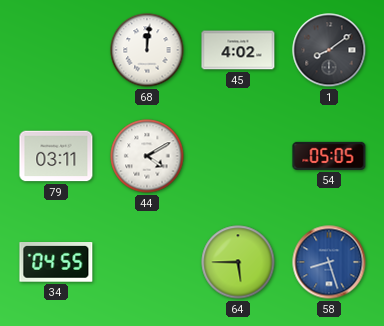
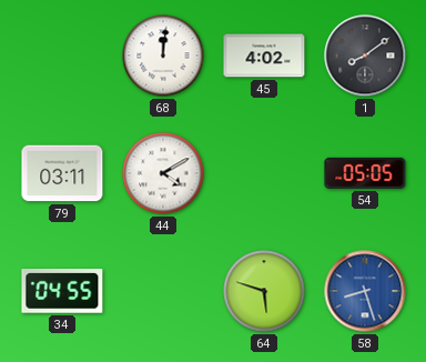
64: 5:45 -> 5:48 (264, 291)
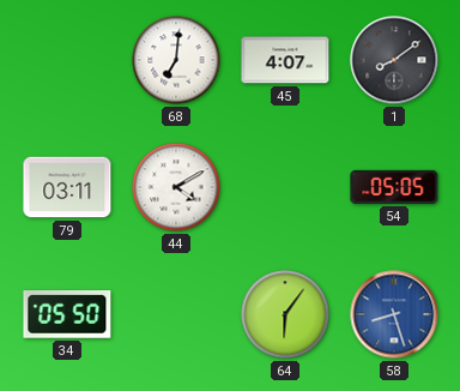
68: 12:01 -> 7:01 (176, 60)
45: 4:02 -> 4:07 (285, 60)
34: 04:55 -> 05:50 (67, 315)
64: 5:48 -> 6:06 (285, 314)
